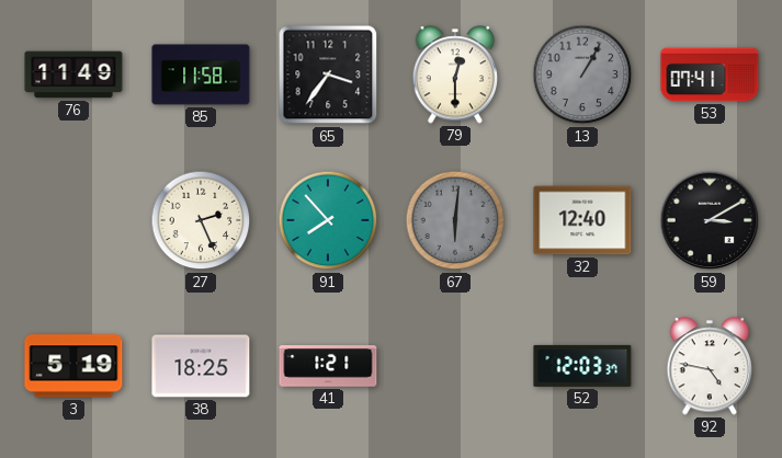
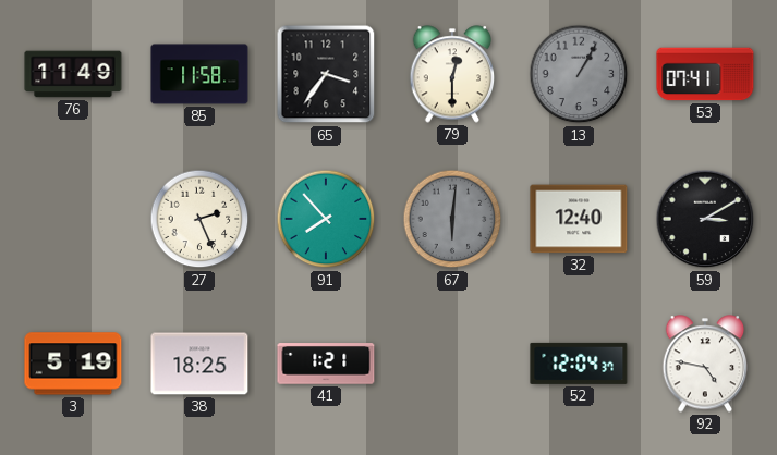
52: 12:03 -> 12:04 (579, 364)
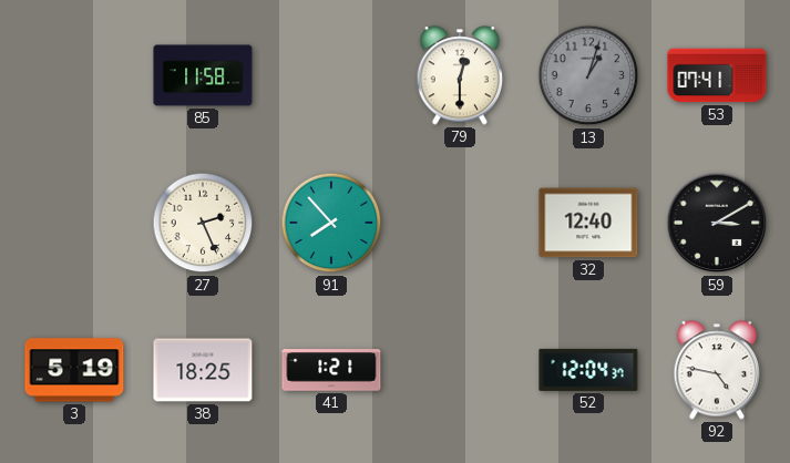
76: 11:49 -> none (73, 74)
65: 3:36 -> none (326, 74)
13: 1:05 -> 1:03 (588, 75)
67: 6:01 -> none (452, 219)
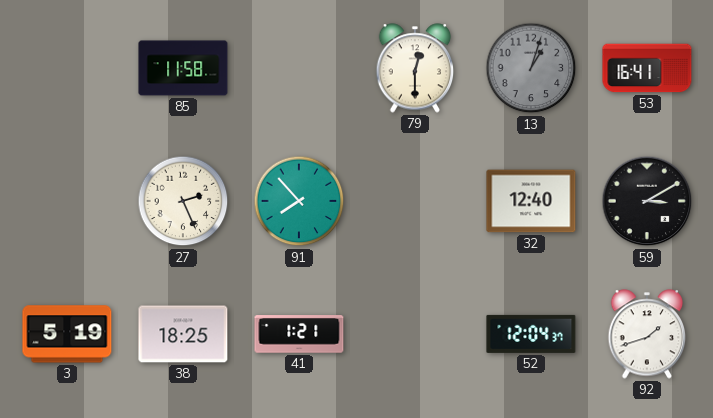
53: 07:41 -> 16:41 (647, 68)
92: 4:47 -> 1:42 (647, 334)
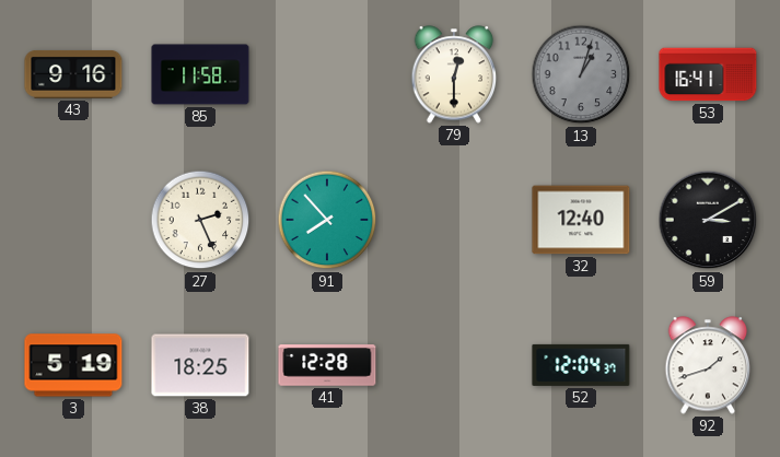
43: none -> 9:16 (73, 74)
41: 1:21 -> 12:28 (327, 365)
